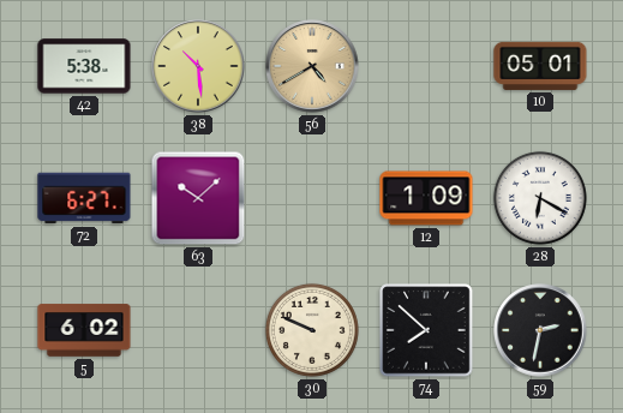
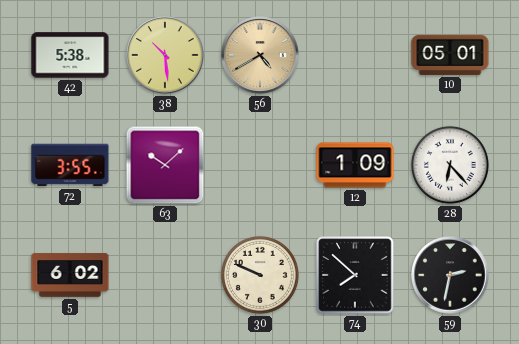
72: 6:27 -> 3:55 (70, 165)
28: 6:20 -> 6:23 (450, 165)
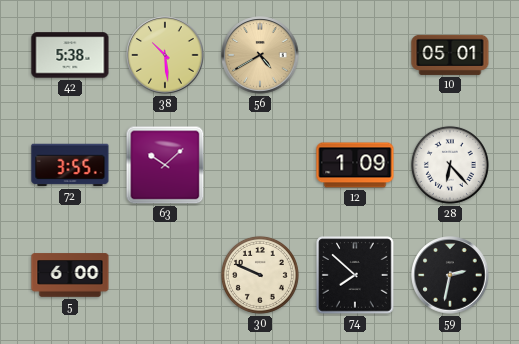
5: 6:02 -> 6:00 (70, 275)
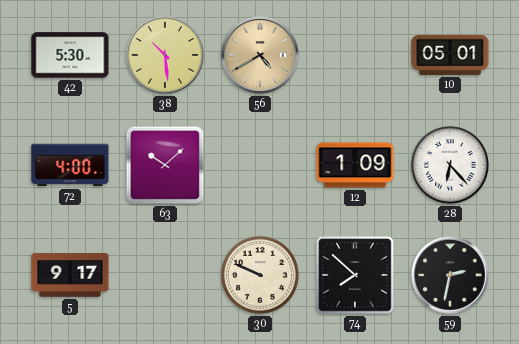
42: 5:38 -> 5:30 (70, 55)
72: 3:55 -> 4:00 (70, 165)
5: 6:00 -> 9:17 (70, 275)
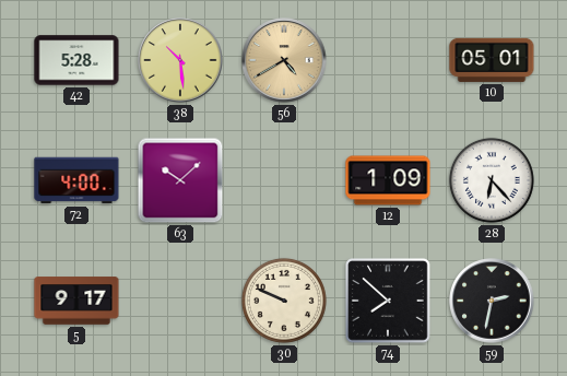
42: 5:30 -> 5:28 (76, 60)
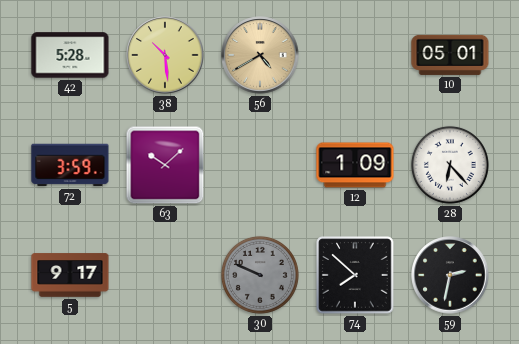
72: 4:00 -> 3:59 (70, 165)
30 dial: cream -> grey (260, 275)
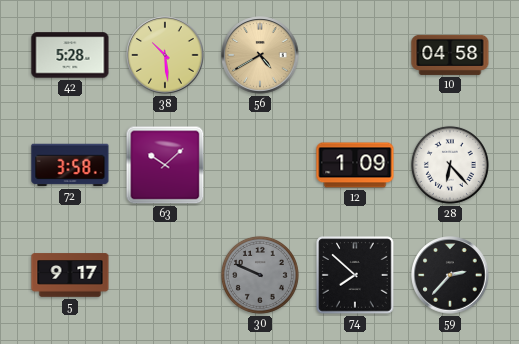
10: 05:01 -> 04:58 (450, 55)
72: 3:59 -> 3:58 (70, 165)
59: 2:32 -> 2:37 (450, 275)
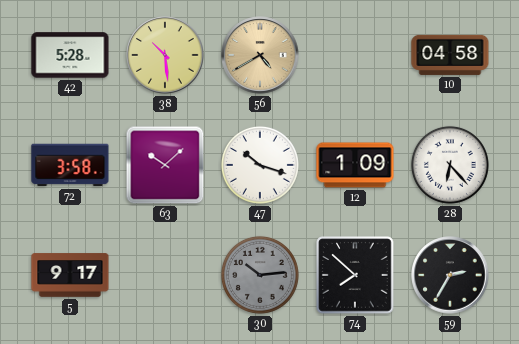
47: none -> 10:18 (260, 165)
30: 9:49 -> 10:14 (260, 275)
59: 2:37 -> 2:35 (450, 275)
